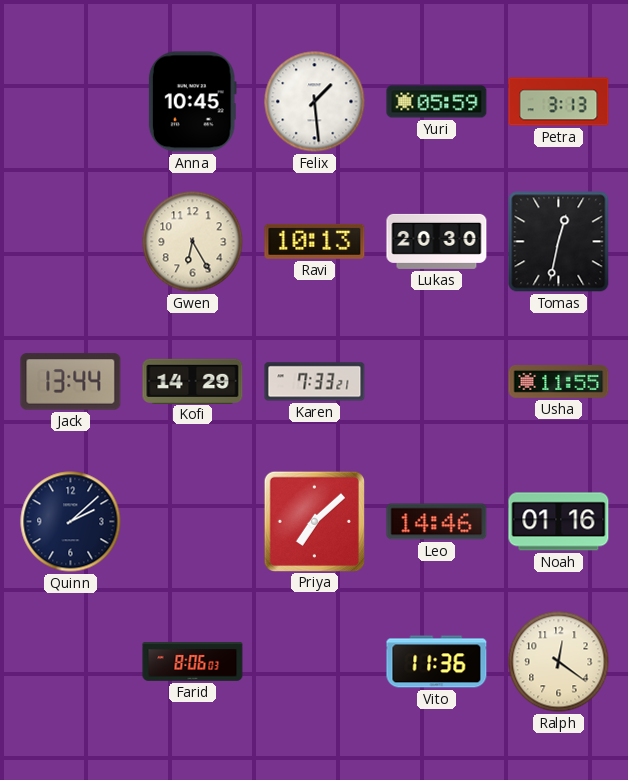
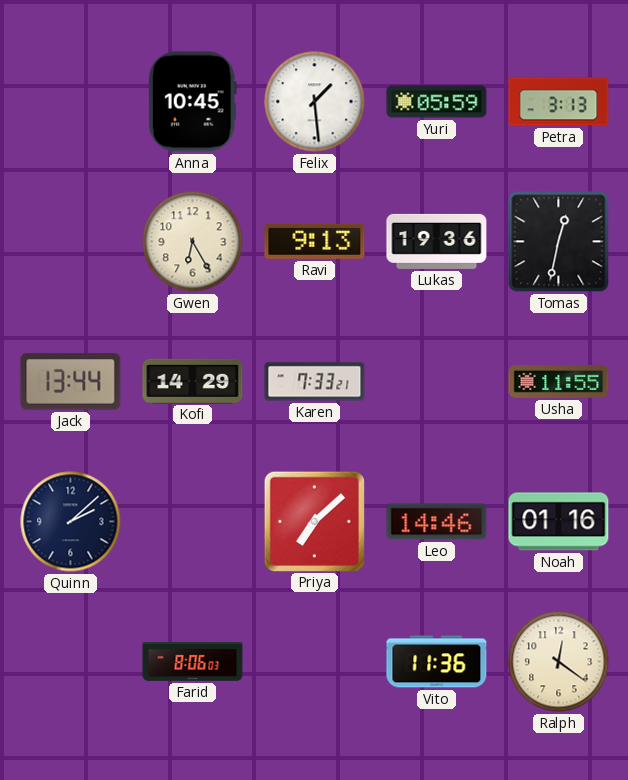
Ravi: 10:13 -> 9:13 (315, 241)
Lukas: 20:30 -> 19:36 (437, 241)
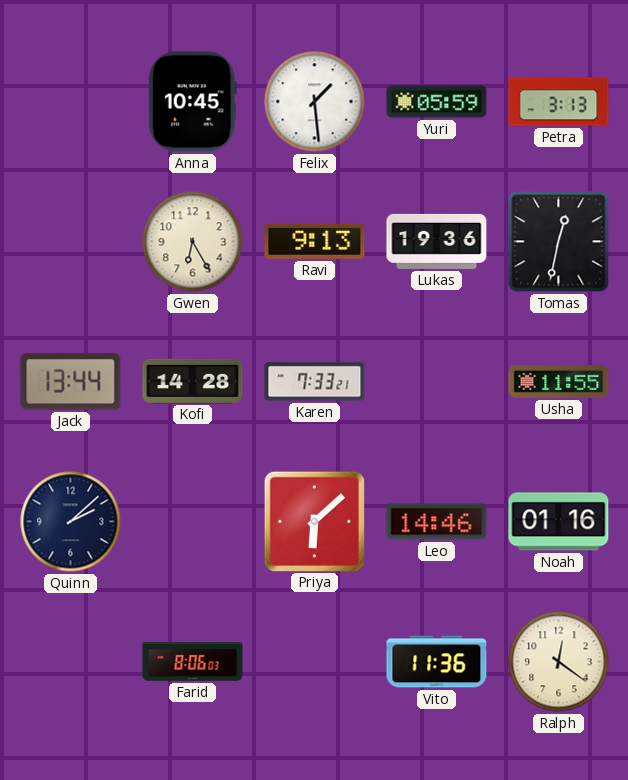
Kofi: 14:29 -> 14:28 (193, 381)
Priya: 7:08 -> 6:08 (314, 521)
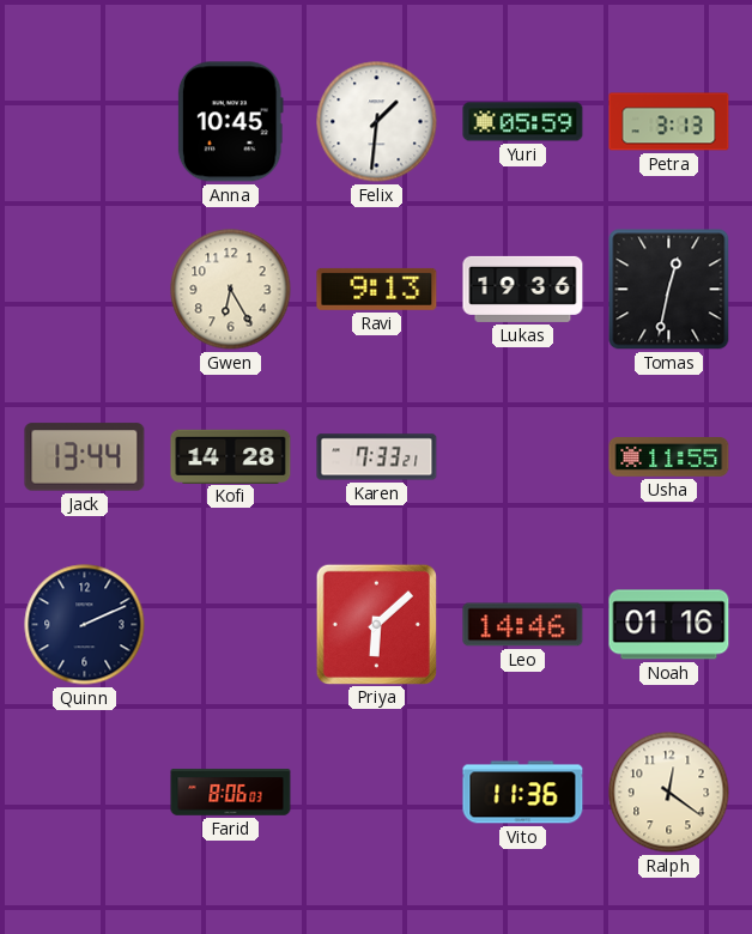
Felix: 1:29 -> 1:31 (377, 122)
Quinn: 2:08 -> 2:11 (85, 625)
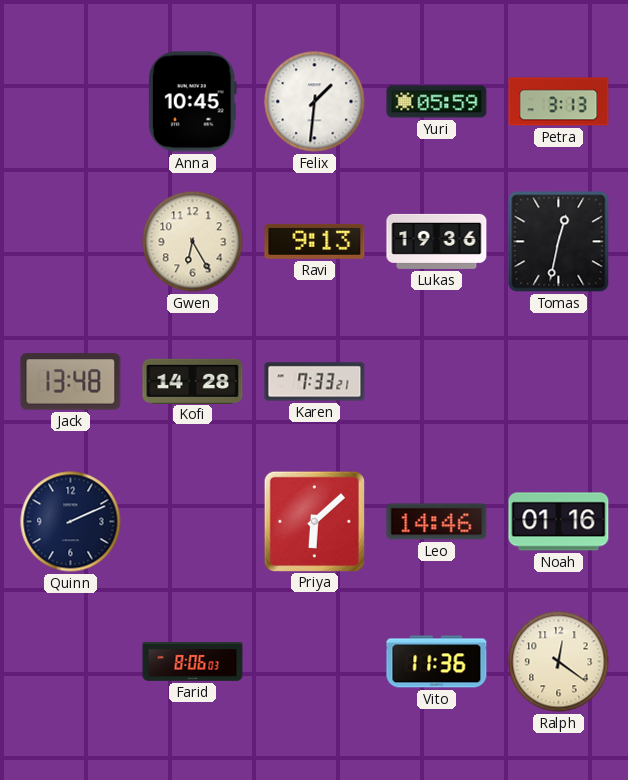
Jack: 13:44 -> 13:48 (71, 382)
Usha: 11:55 -> none (669, 457)
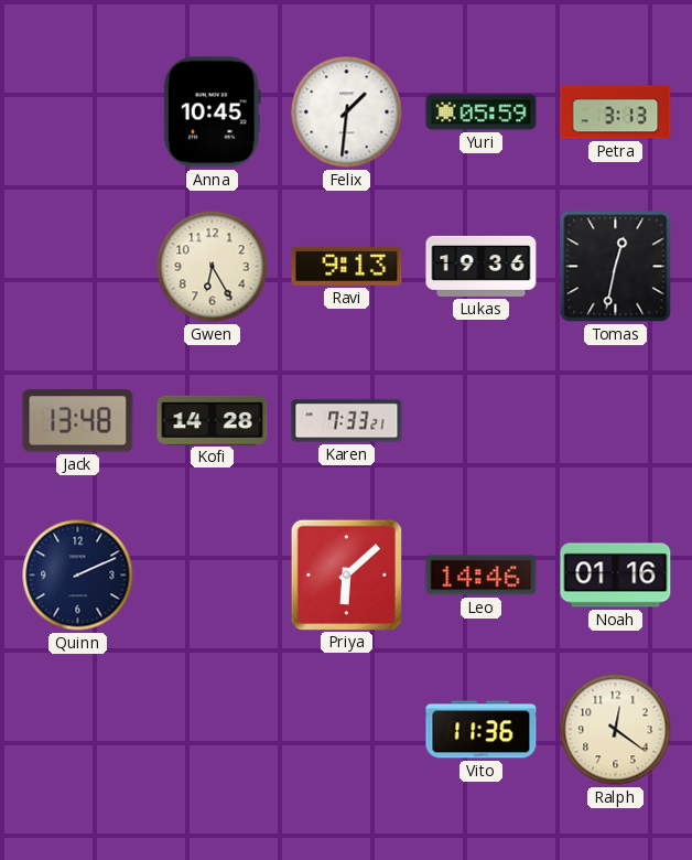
Farid: 8:06 -> none (193, 662)
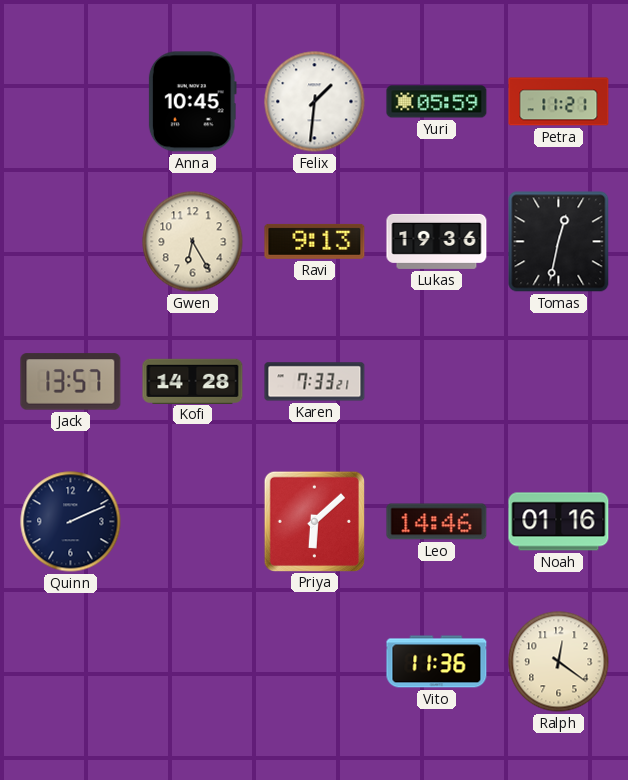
Petra: 3:13 -> 11:21 (559, 102)
Jack: 13:48 -> 13:57 (71, 382)
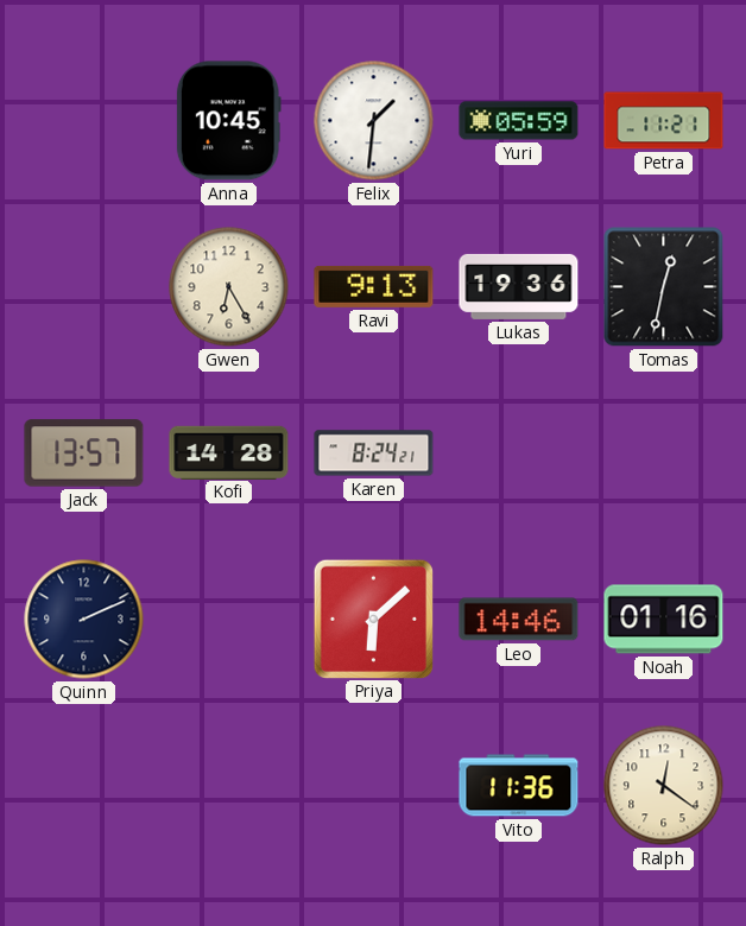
Karen: 7:33 -> 8:24 (374, 454)
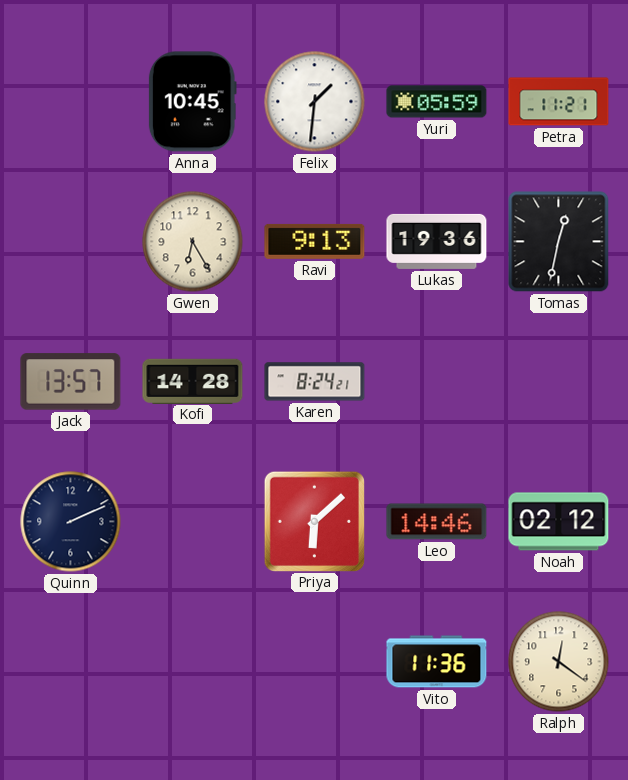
Noah: 01:16 -> 02:12 (559, 522)
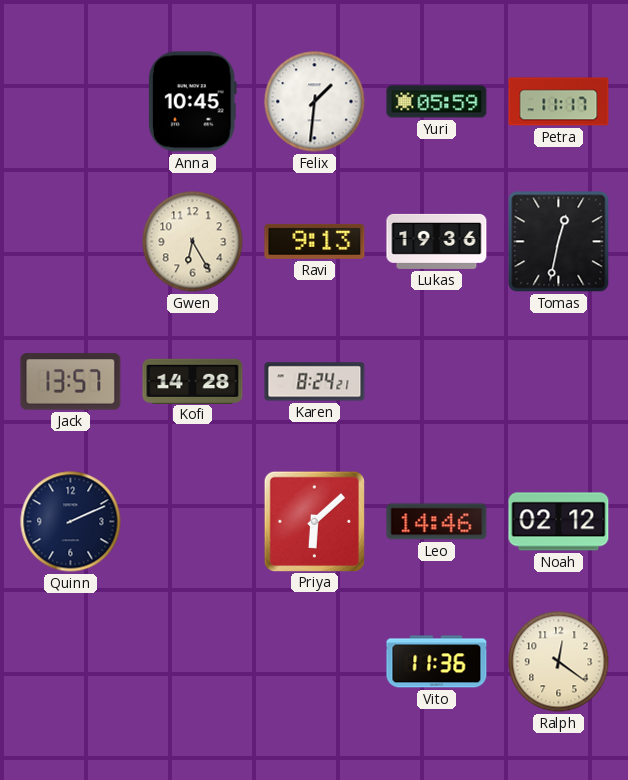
Petra: 11:21 -> 11:17 (559, 102)
